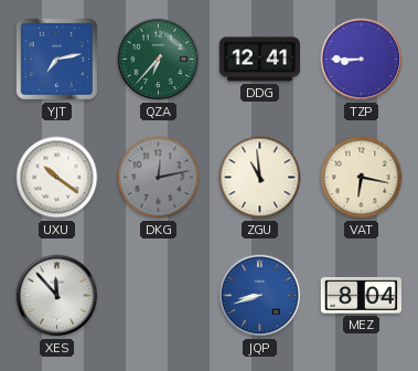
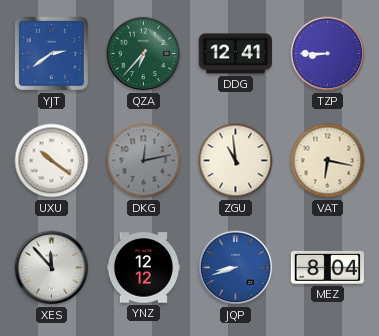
YJT: 7:13 -> 2:39 (51, 53)
YNZ: none -> 12:12 (144, 268)
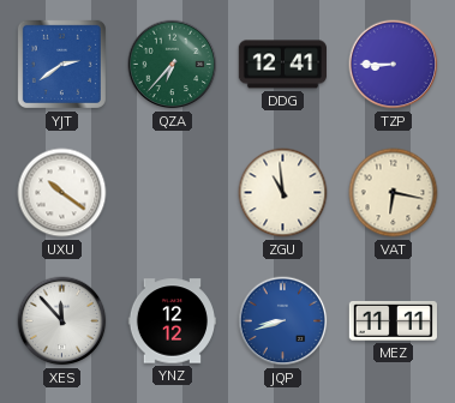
DKG: 12:13 -> none (144, 161)
MEZ: 8:04 -> 11:11 (393, 320)
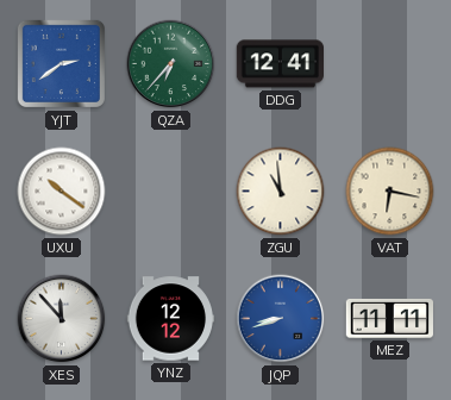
TZP: 8:45 -> none (394, 65)
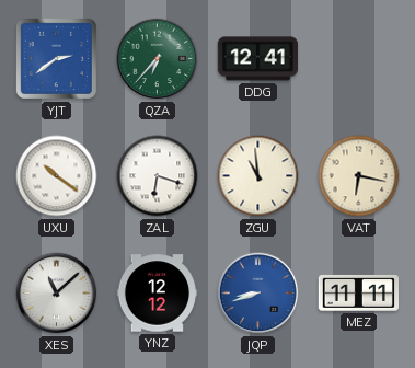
ZAL: none -> 6:18 (158, 176)
XES: 11:53 -> 11:08 (57, 294)
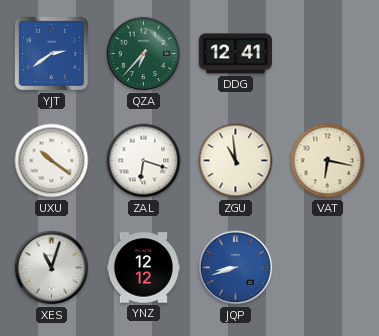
XES: 11:08 -> 11:03 (52, 268)
MEZ: 11:11 -> none (358, 292)
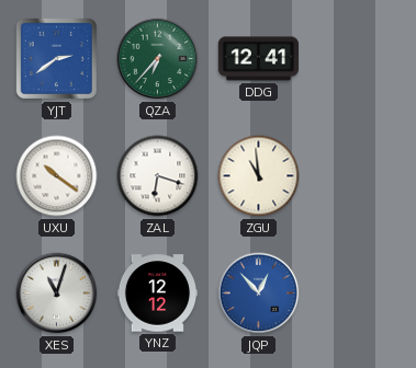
VAT: 6:17 -> none (328, 161)
JQP: 8:42 -> 12:53 (259, 294)
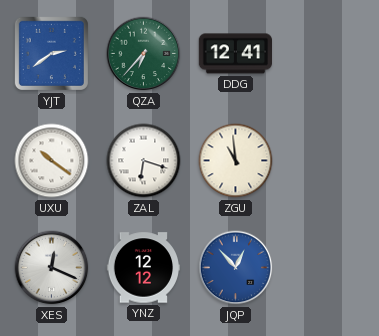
XES: 11:03 -> 12:19 (52, 268)
